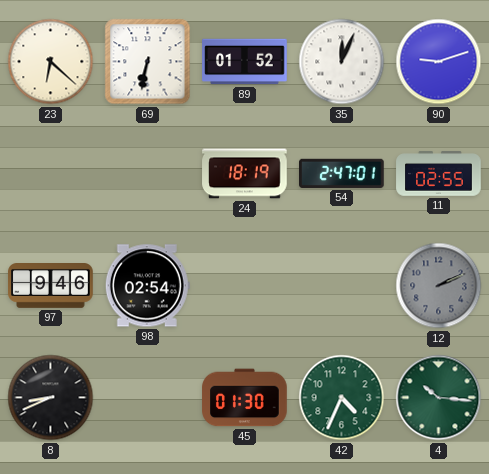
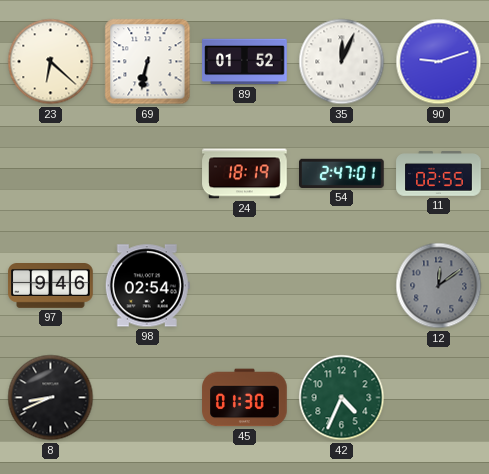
12: 2:11 -> 12:09 (439, 286)
4: 10:16 -> none (439, 398)
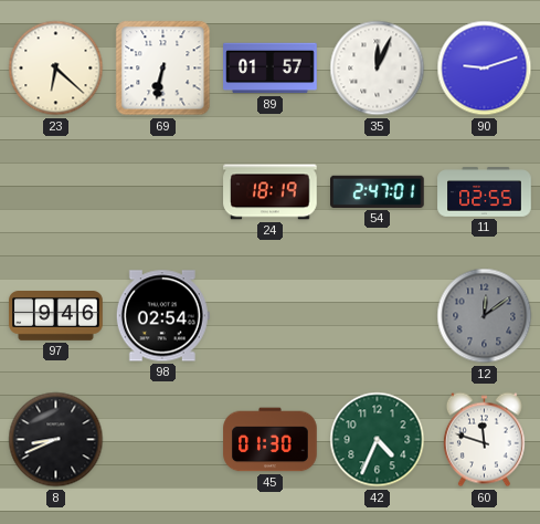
89: 01:52 -> 01:57 (271, 69)
60: none -> 11:48 (484, 440)
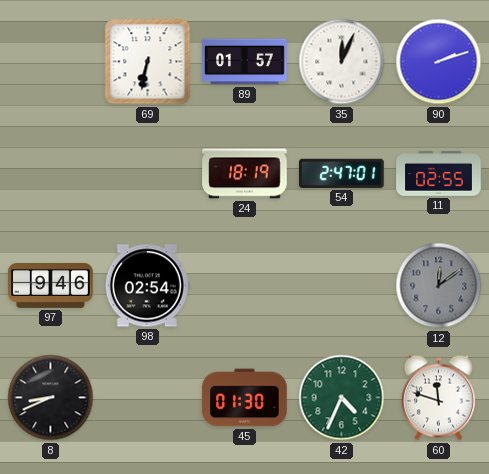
23: 6:22 -> none (56, 69)
90: 9:12 -> 2:12 (439, 62)
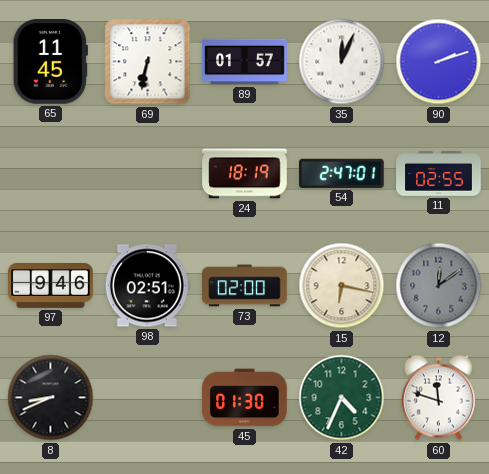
65: none -> 11:45 (50, 62)
98: 02:54 -> 02:51 (147, 286)
73: none -> 02:00 (245, 286)
15: none -> 6:17 (342, 286)
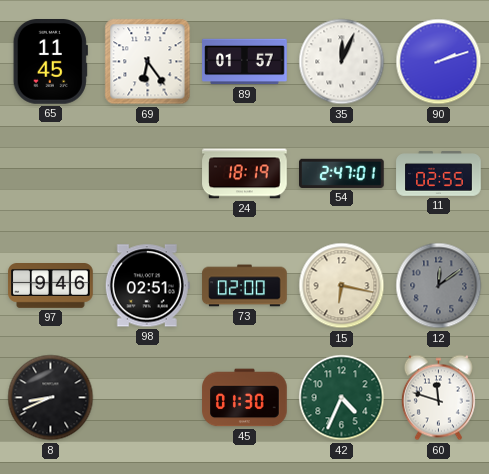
69: 6:32 -> 6:24 (148, 62)
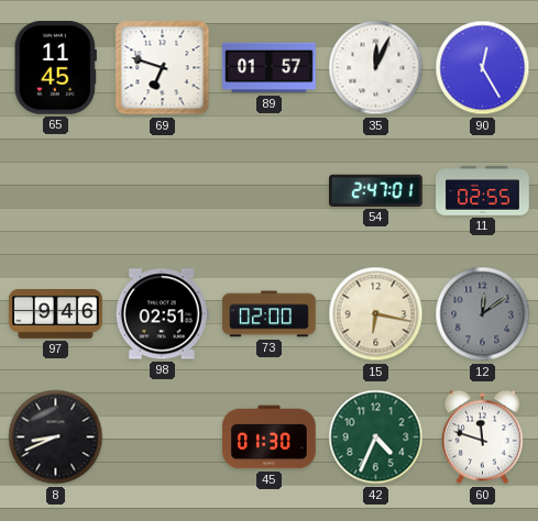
69: 6:24 -> 6:48 (163, 68)
90: 2:12 -> 12:25 (483, 68)
24: 18:19 -> none (245, 174)
